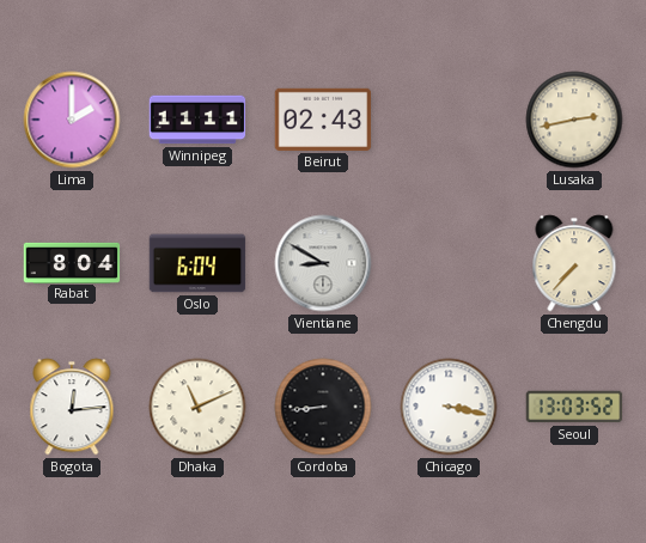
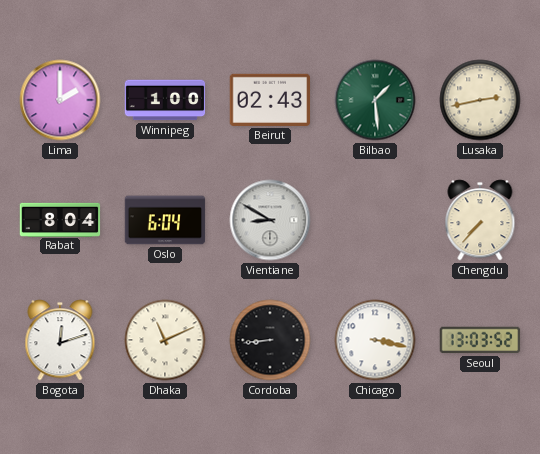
Winnipeg: 11:11 -> 1:00 (165, 100)
Bilbao: none -> 1:29 (375, 100)
Bogota: 12:14 -> 12:12 (60, 340)
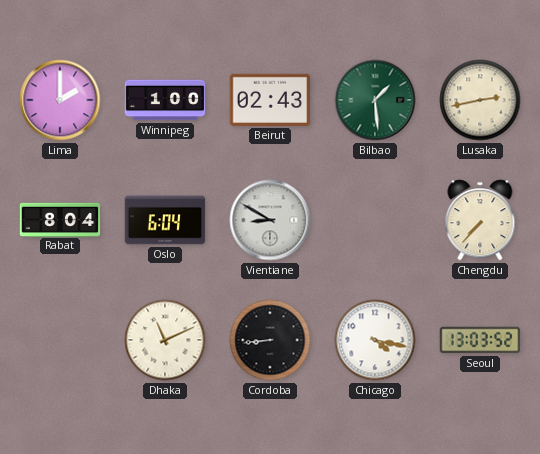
Bogota: 12:12 -> none (60, 340)
Chicago: 3:17 -> 4:17 (375, 340)
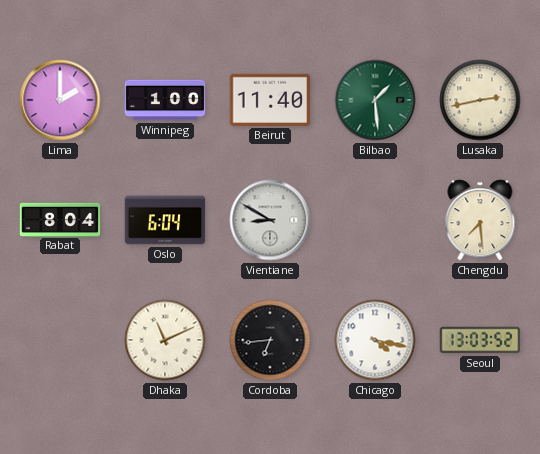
Beirut: 02:43 -> 11:40 (270, 100)
Chengdu: 7:37 -> 7:29 (480, 220)
Cordoba: 8:44 -> 6:44 (270, 340)
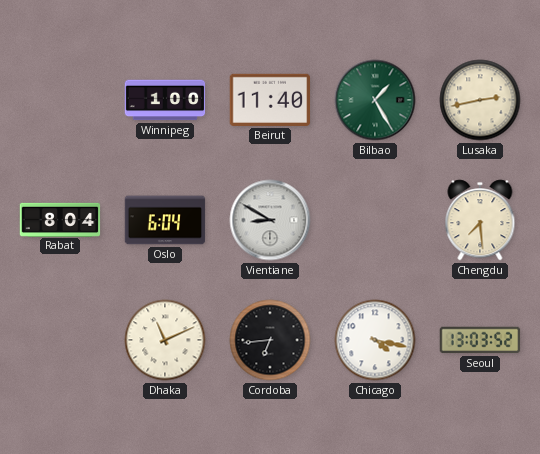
Lima: 2:00 -> none (60, 100)
Bilbao: 1:29 -> 1:25 (375, 100)
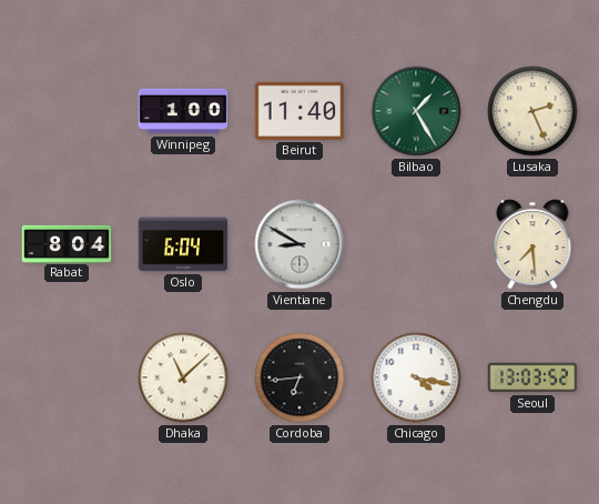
Lusaka: 2:43 -> 2:26 (532, 111)
Dhaka: 11:11 -> 11:08 (183, 377)
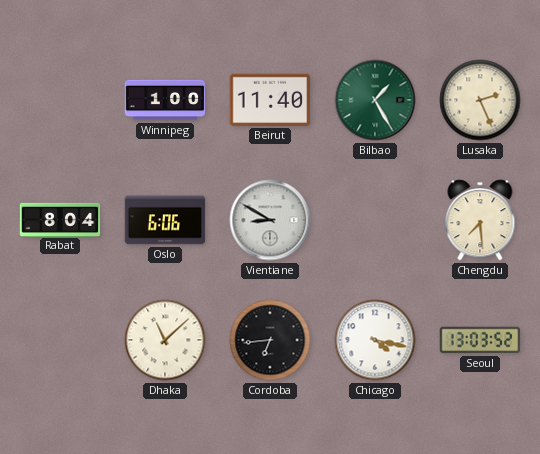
Oslo: 6:04 -> 6:06 (165, 220)
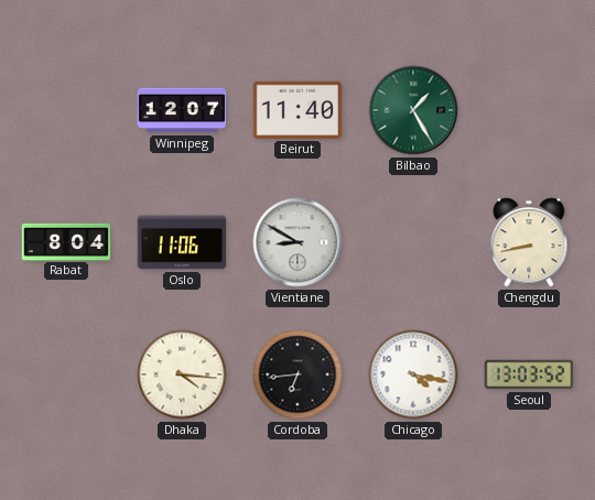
Winnipeg: 1:00 -> 12:07 (182, 110)
Lusaka: 2:26 -> none (480, 100)
Oslo: 6:06 -> 11:06 (182, 242)
Chengdu: 7:29 -> 8:43 (529, 242)
Dhaka: 11:08 -> 4:16 (182, 374)
